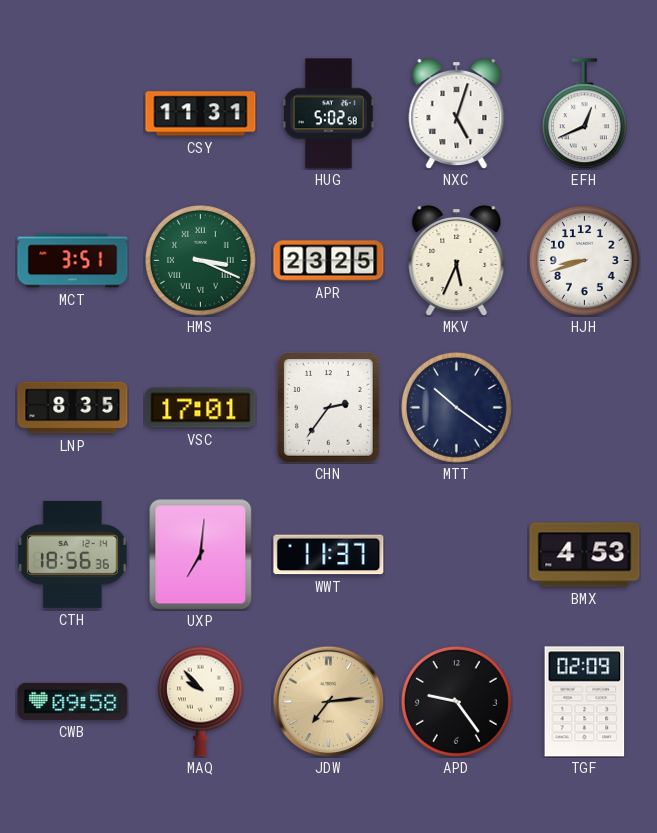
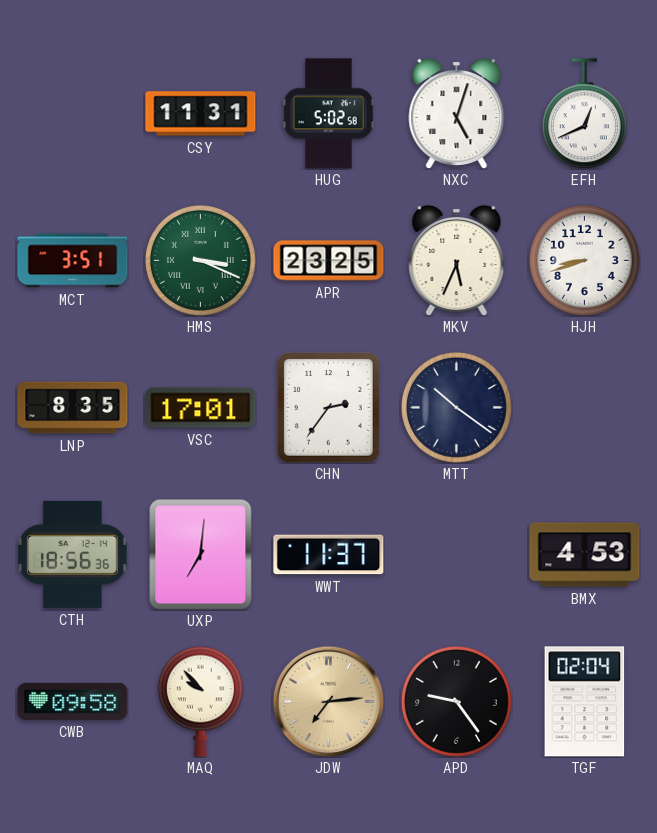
TGF: 02:09 -> 02:04 (585, 702)
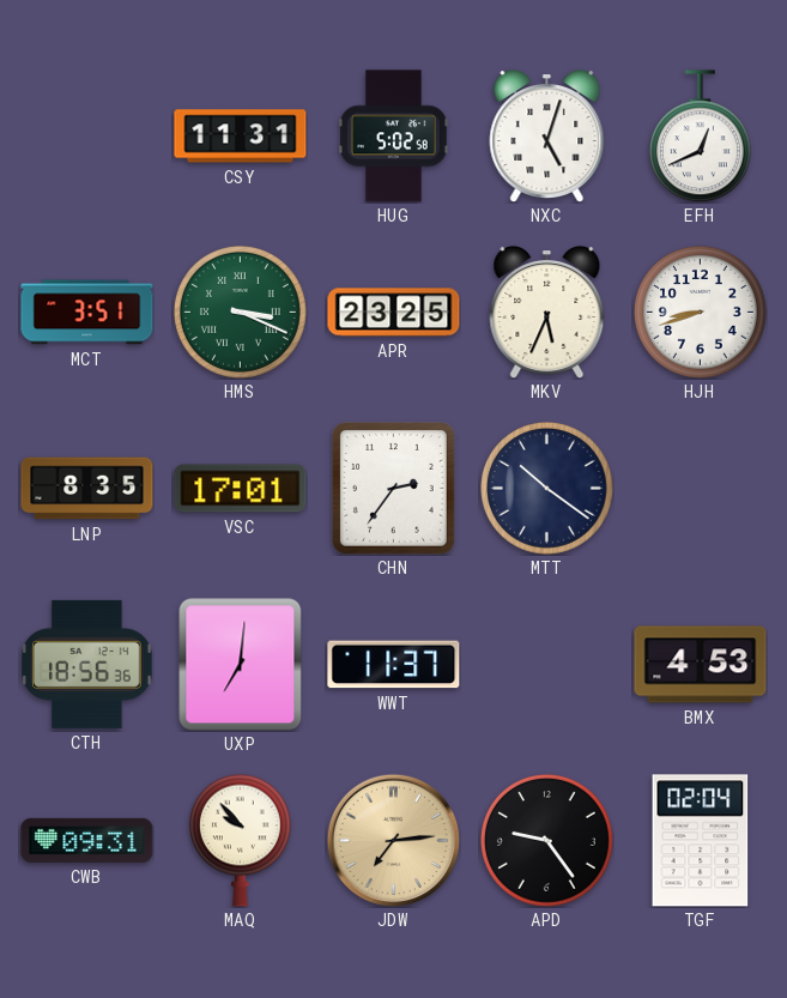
CWB: 09:58 -> 09:31 (87, 840)
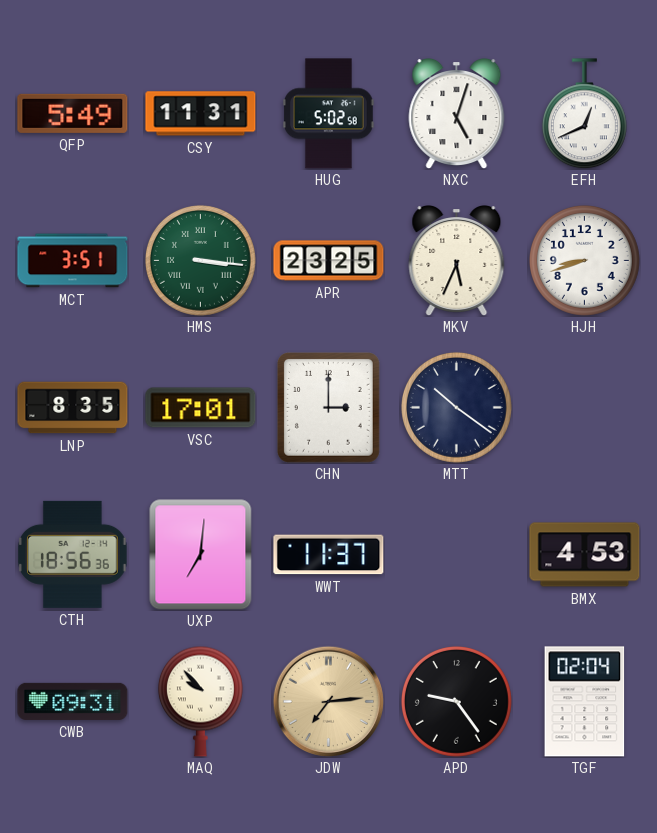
QFP: none -> 5:49 (73, 113)
HMS: 3:19 -> 3:16 (200, 260)
CHN: 2:36 -> 3:00 (329, 408)
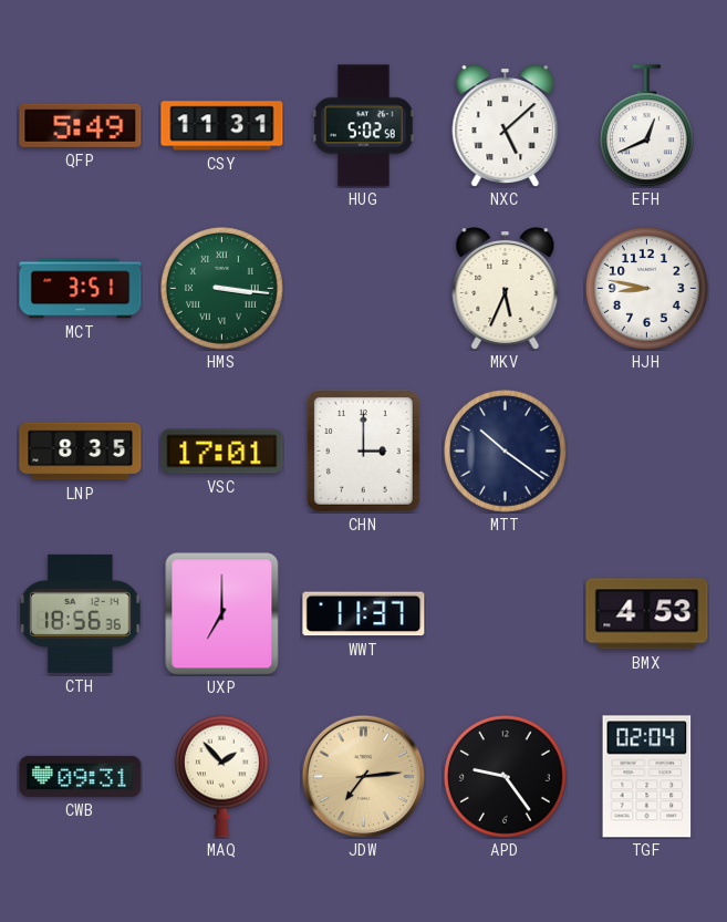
NXC: 5:03 -> 5:08 (506, 126)
APR: 23:25 -> none (329, 261)
HJH: 8:42 -> 8:47 (646, 288)
UXP: 7:01 -> 7:00 (222, 614)
MAQ: 9:53 -> 1:53 (221, 776)
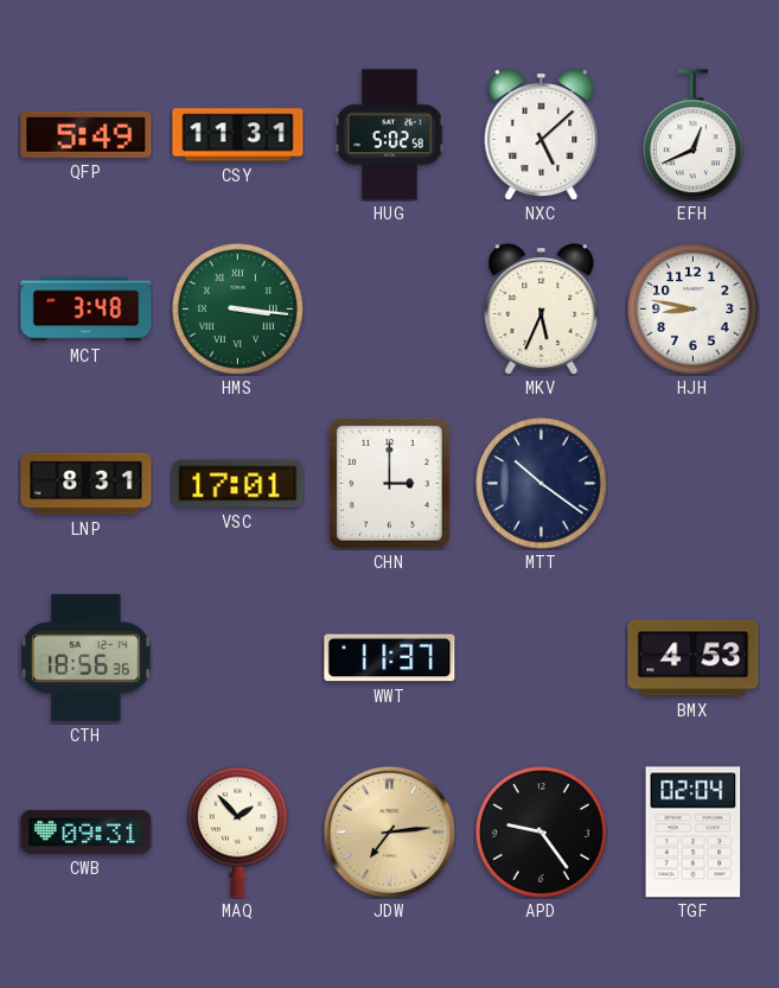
MCT: 3:51 -> 3:48 (87, 310)
LNP: 8:35 -> 8:31 (87, 484)
UXP: 7:00 -> none (222, 614)
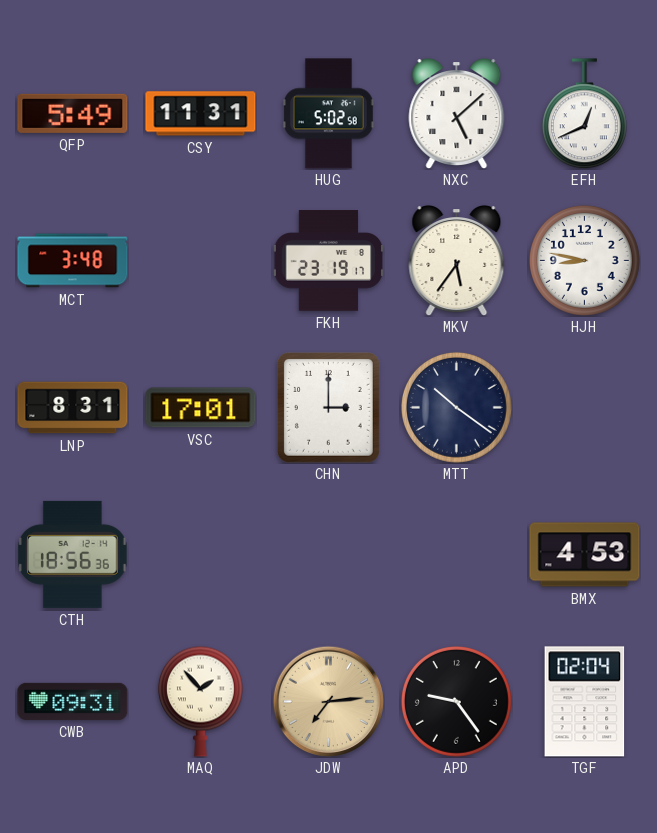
HMS: 3:16 -> none (237, 308)
FKH: none -> 23:19 (328, 261)
MKV: 5:34 -> 5:36 (457, 261)
WWT: 11:37 -> none (390, 658)
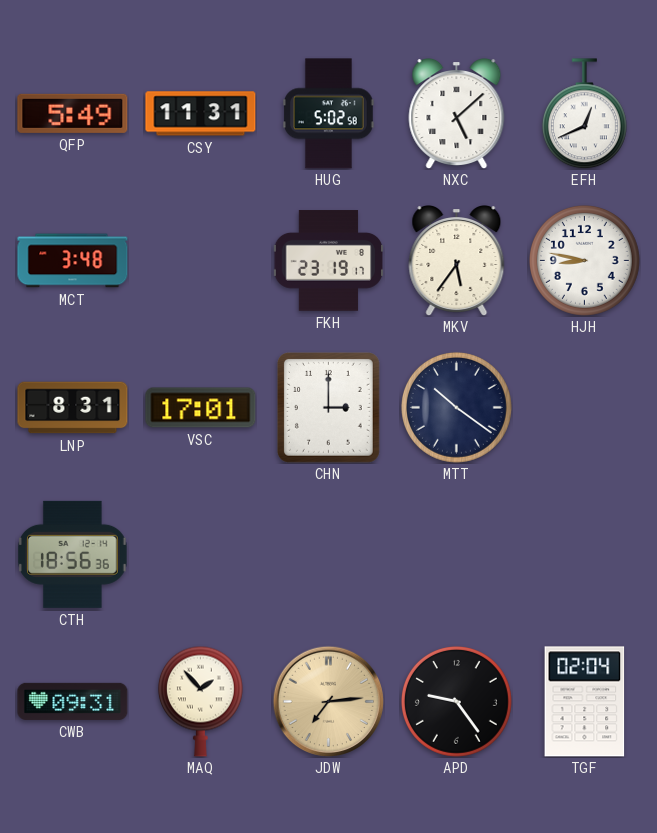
BMX: 4:53 -> none (585, 555)
